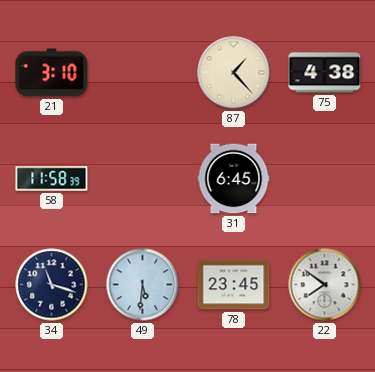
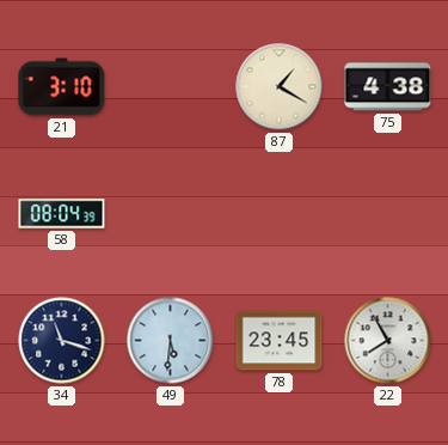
87: 1:23 -> 1:20 (280, 87)
58: 11:58 -> 08:04 (62, 214)
31: 6:45 -> none (234, 179)
22: 7:51 -> 7:55 (388, 341)
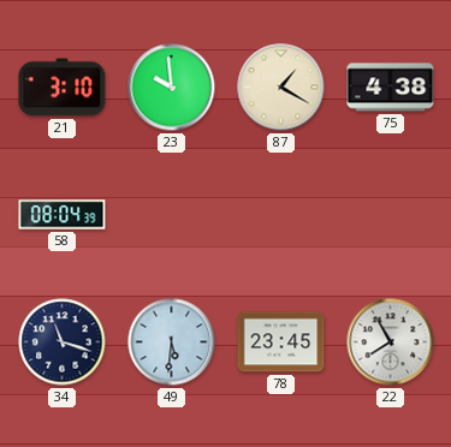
23: none -> 9:59 (172, 88)
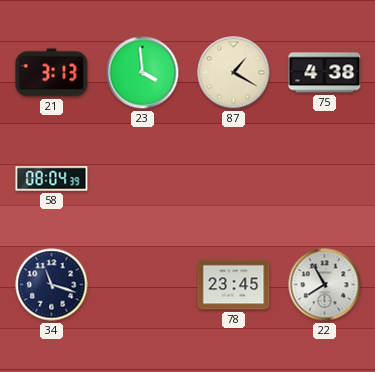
21: 3:10 -> 3:13 (52, 73)
23: 9:59 -> 3:59 (143, 73)
49: 5:31 -> none (172, 342)
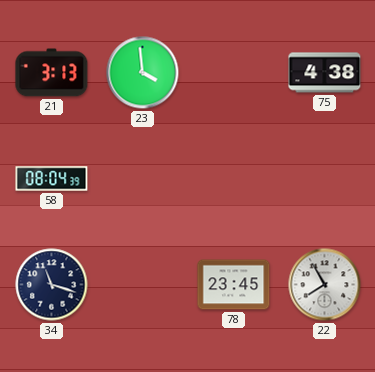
87: 1:20 -> none (234, 73)
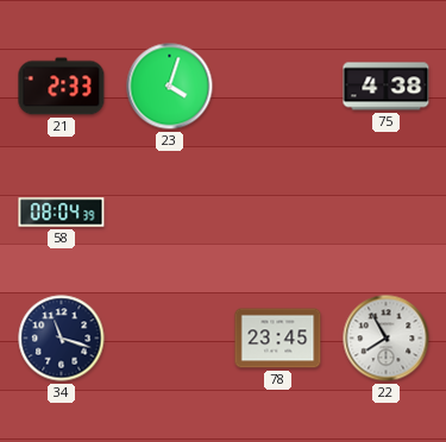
21: 3:13 -> 2:33 (62, 87)
23: 3:59 -> 4:03 (170, 87)
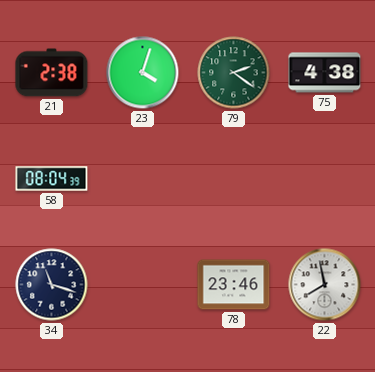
21: 2:33 -> 2:38 (52, 73)
79: none -> 2:21 (234, 73)
78: 23:45 -> 23:46 (234, 285)
22: 7:55 -> 7:58 (325, 285)
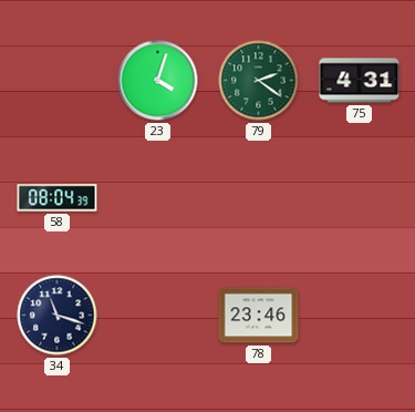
21: 2:38 -> none (52, 73)
75: 4:38 -> 4:31 (360, 81)
22: 7:58 -> none (325, 285)
